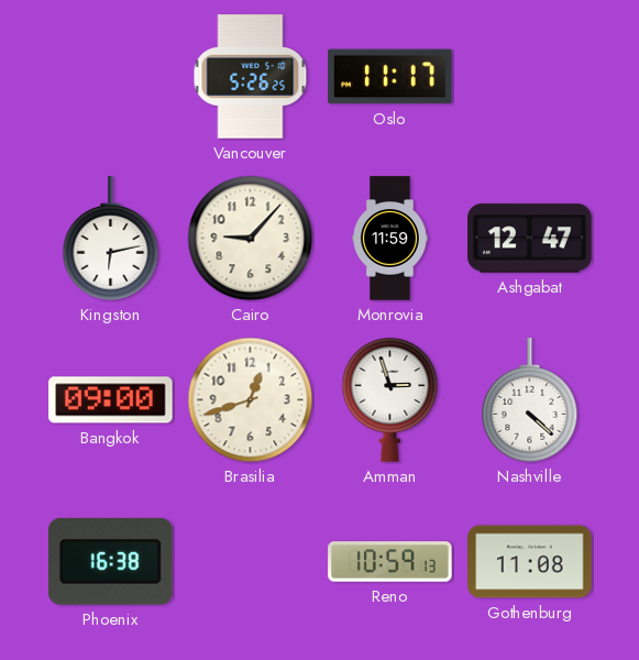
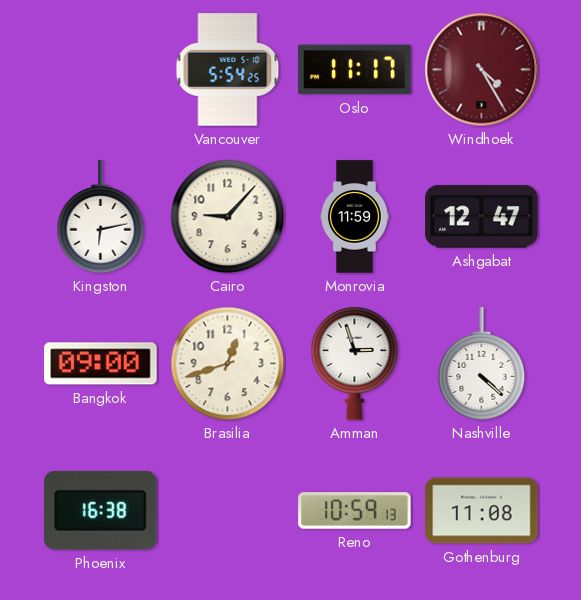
Vancouver: 5:26 -> 5:54 (228, 70)
Windhoek: none -> 4:25 (482, 70)
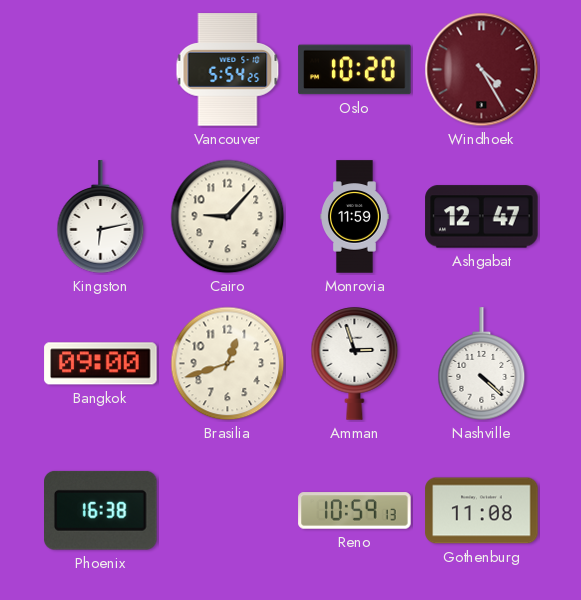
Oslo: 11:17 -> 10:20 (355, 70)
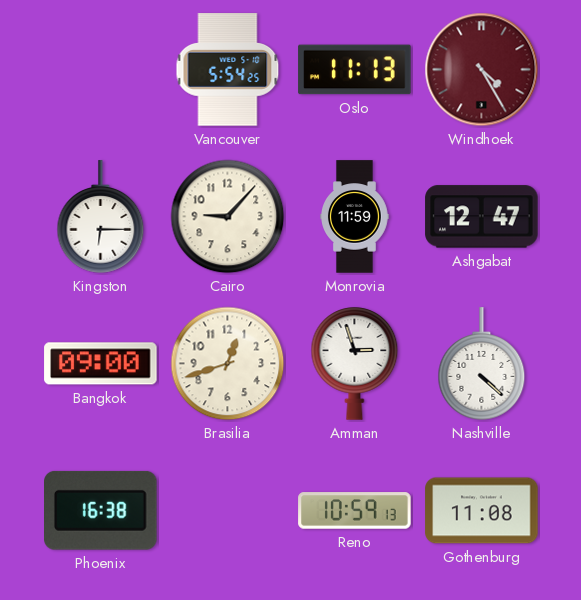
Oslo: 10:20 -> 11:13 (355, 70)
Kingston: 6:13 -> 6:15 (101, 217)
